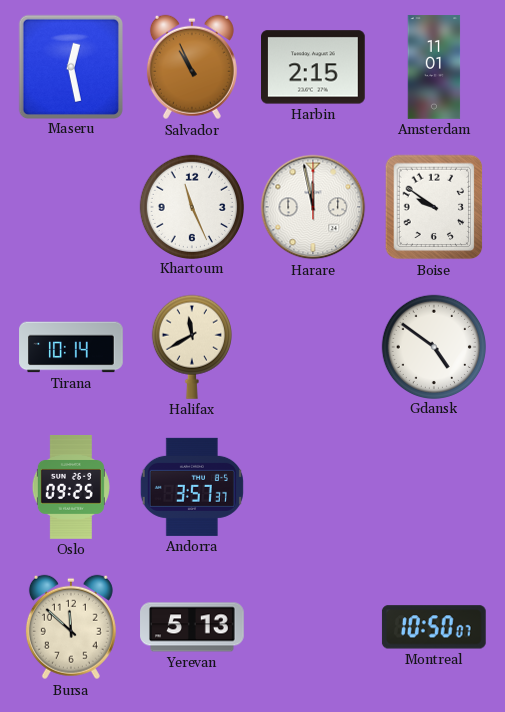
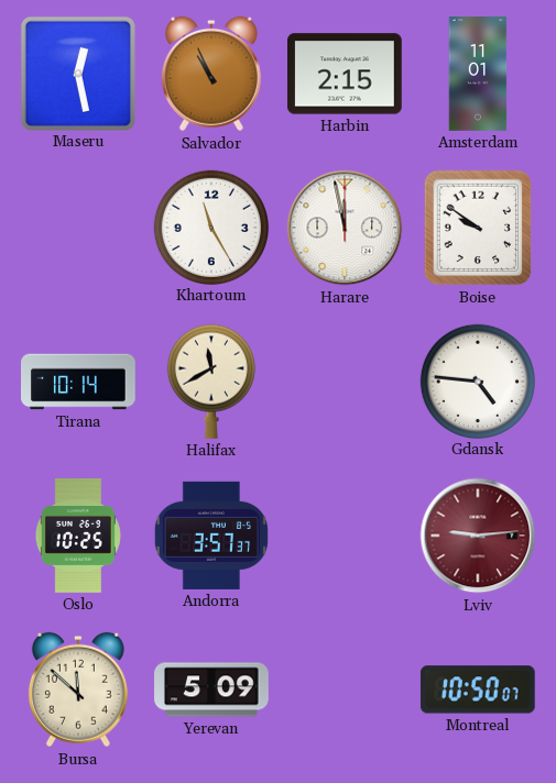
Khartoum: 11:26 -> 11:25 (210, 227)
Gdansk: 4:51 -> 4:46 (477, 381)
Oslo: 09:25 -> 10:25 (78, 537)
Lviv: none -> 9:14 (478, 536)
Yerevan: 5:13 -> 5:09 (211, 690)
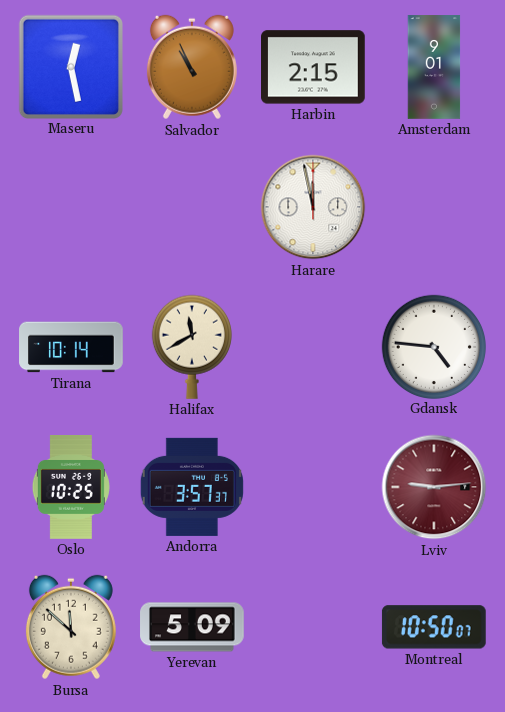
Amsterdam: 11:01 -> 9:01 (434, 67)
Khartoum: 11:25 -> none (210, 227)
Boise: 9:51 -> none (478, 228)
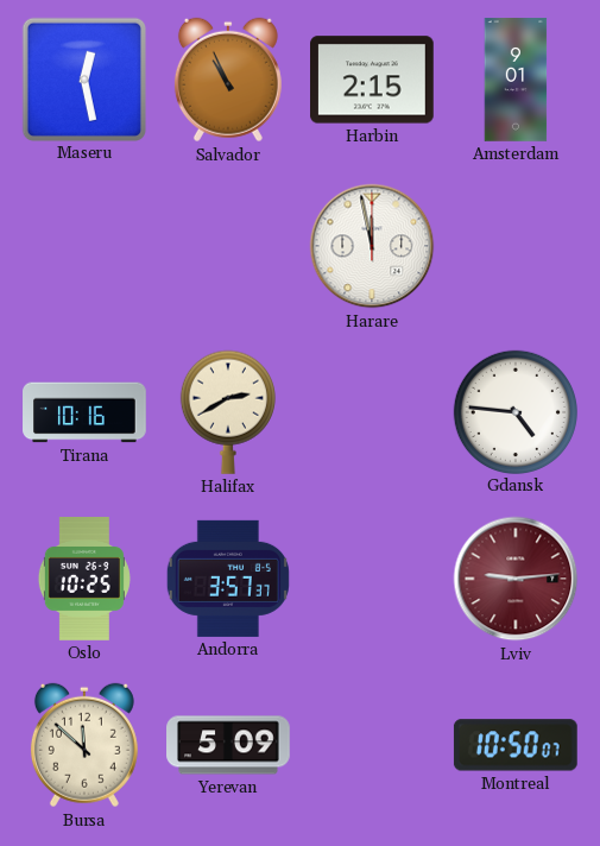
Tirana: 10:14 -> 10:16 (84, 412)
Halifax: 11:40 -> 2:40 (228, 412)
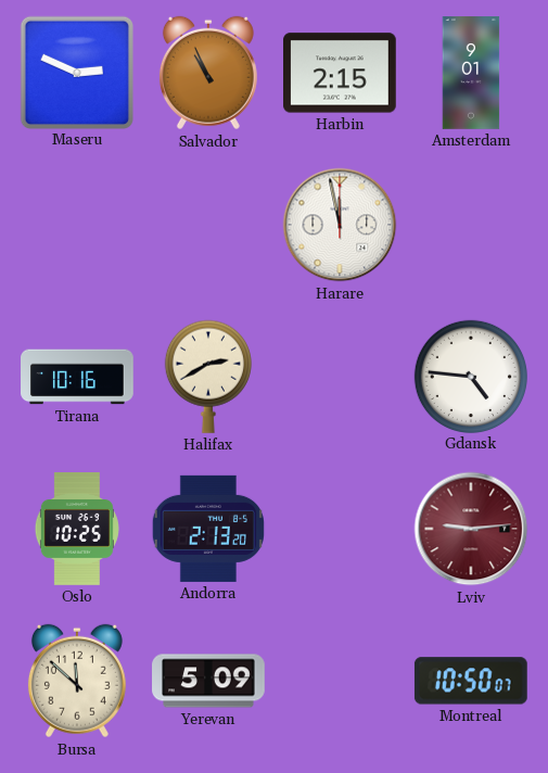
Maseru: 12:28 -> 2:49 (76, 72)
Andorra: 3:57 -> 2:13 (208, 529)
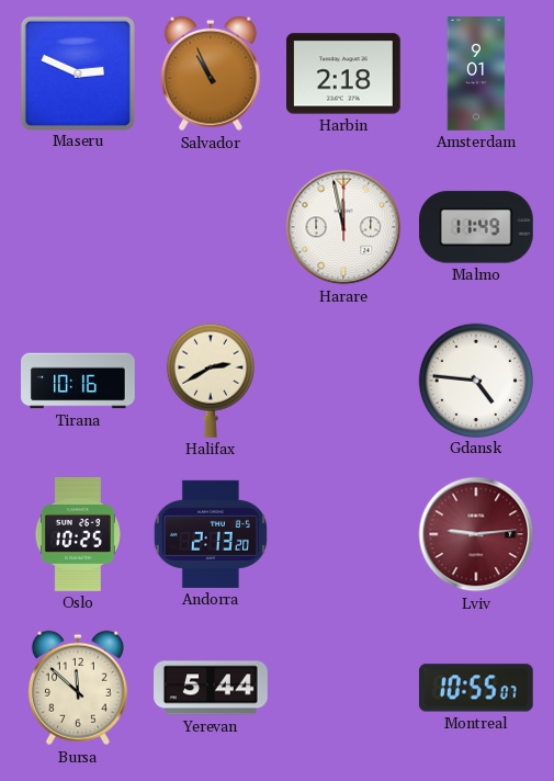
Harbin: 2:15 -> 2:18 (344, 73)
Malmo: none -> 11:49 (476, 227)
Yerevan: 5:09 -> 5:44 (211, 688)
Montreal: 10:50 -> 10:55 (476, 688)
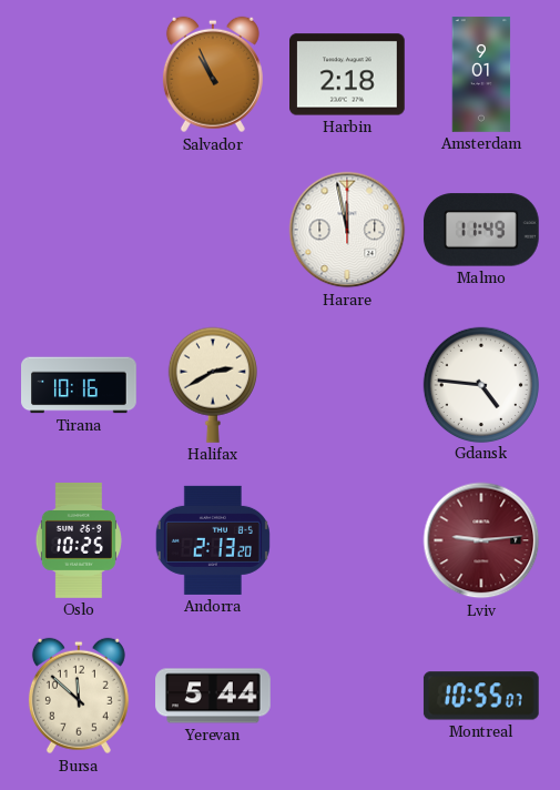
Maseru: 2:49 -> none (77, 72)
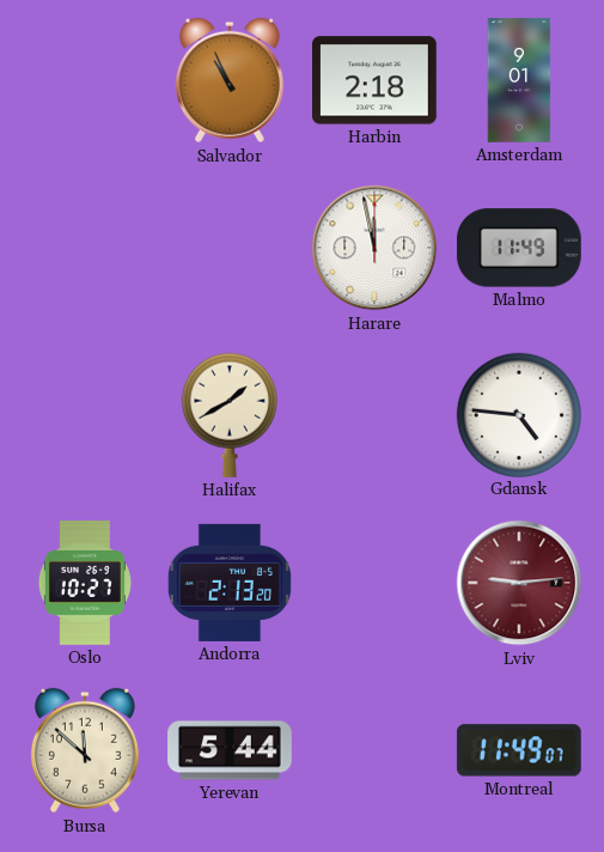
Tirana: 10:16 -> none (79, 385)
Halifax: 2:40 -> 1:40 (230, 415)
Oslo: 10:25 -> 10:27 (85, 584)
Montreal: 10:55 -> 11:49 (519, 750)
